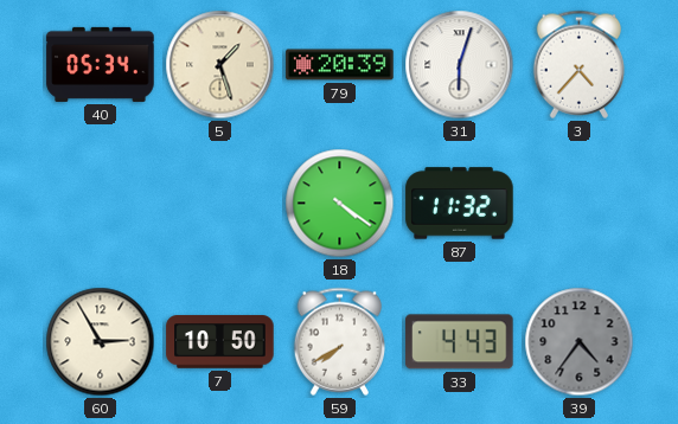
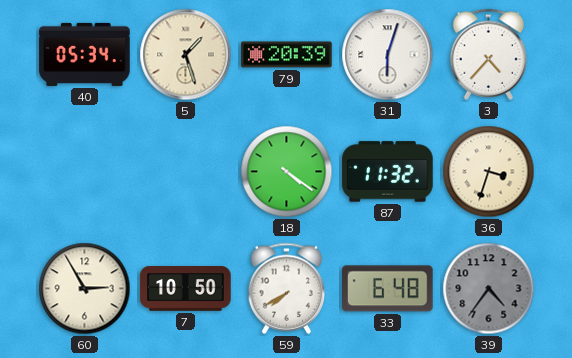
36: none -> 3:33 (489, 172)
33: 4:43 -> 6:48 (388, 289)
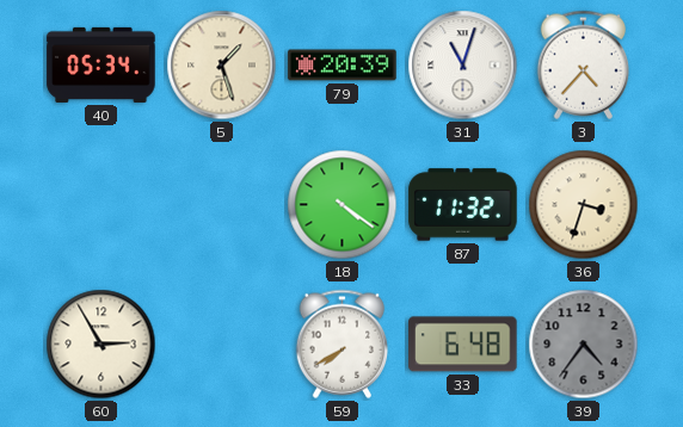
31: 6:03 -> 11:03 (463, 66)
7: 10:50 -> none (186, 289)
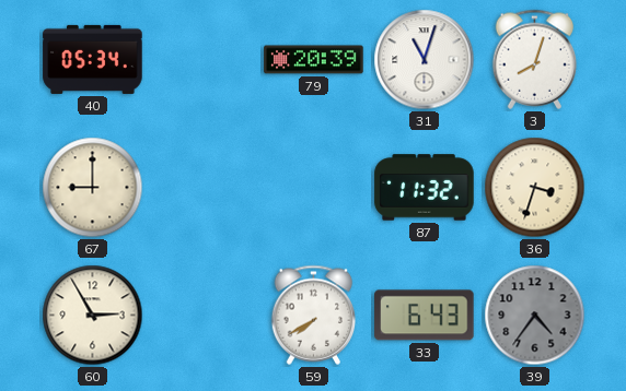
5: 1:27 -> none (222, 66)
3: 4:37 -> 8:03 (535, 59)
67: none -> 9:00 (93, 188)
18: 4:21 -> none (343, 205)
33: 6:48 -> 6:43 (425, 316)
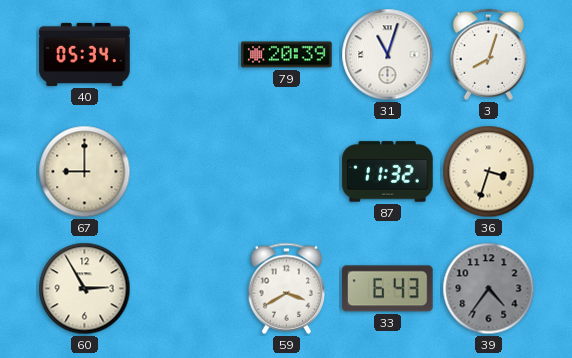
59: 7:40 -> 3:40 (287, 288)
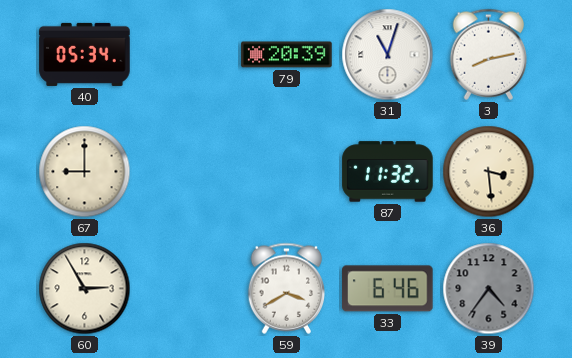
3: 8:03 -> 8:13 (489, 54)
36: 3:33 -> 3:29 (489, 172)
33: 6:43 -> 6:46 (388, 289)
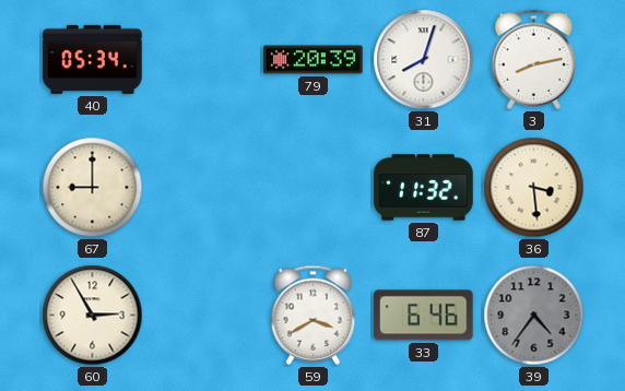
31: 11:03 -> 8:03 (424, 60)
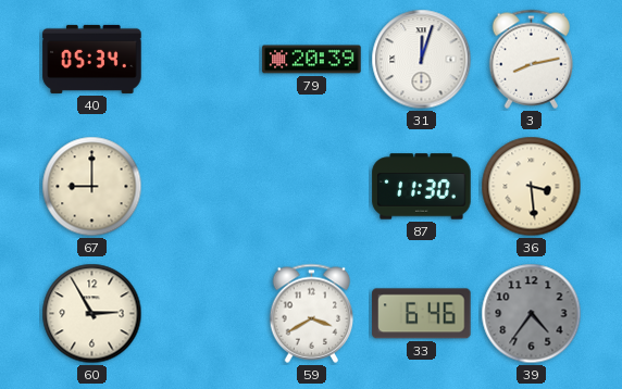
31: 8:03 -> 12:03 (422, 60)
87: 11:32 -> 11:30 (422, 187)
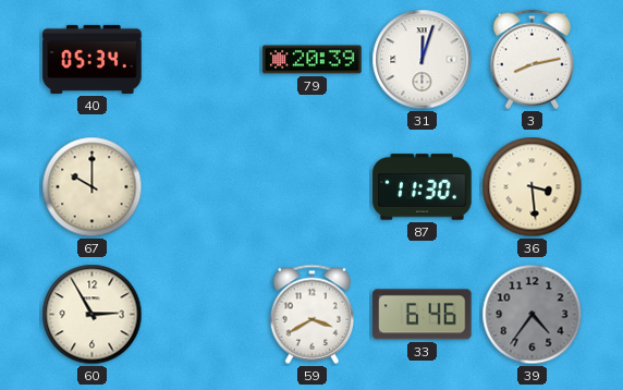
67: 9:00 -> 10:00 (93, 187)
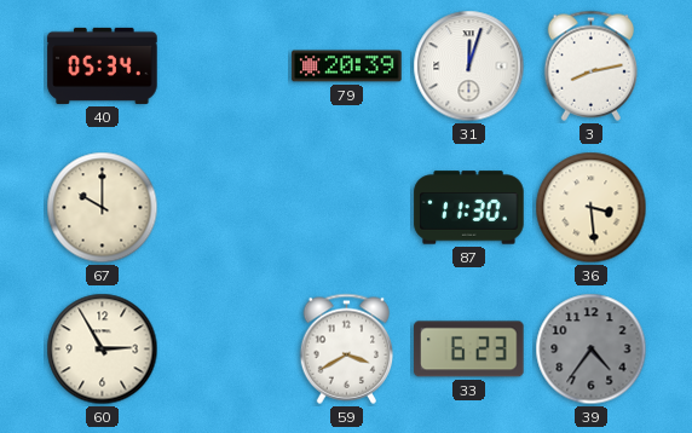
33: 6:46 -> 6:23 (469, 350)
